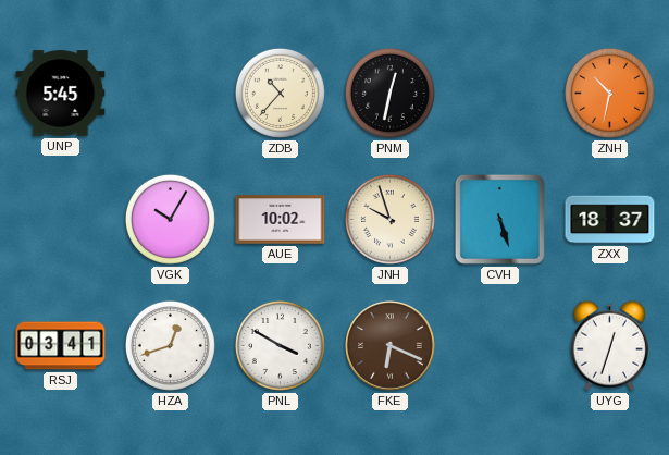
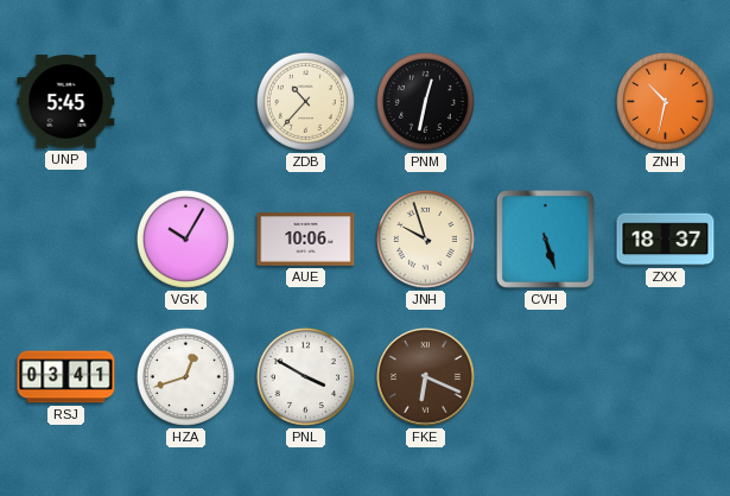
AUE: 10:02 -> 10:06 (306, 240)
UYG: 12:33 -> none (609, 345)
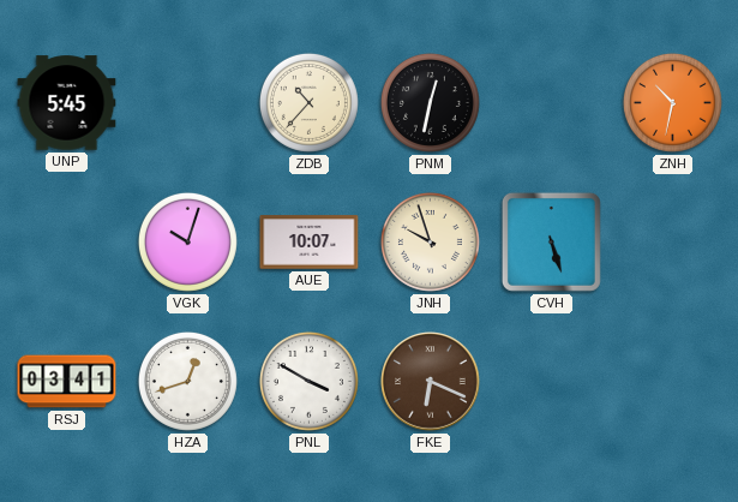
VGK: 10:05 -> 10:03 (187, 241)
AUE: 10:06 -> 10:07 (310, 243)
ZXX: 18:37 -> none (666, 240)
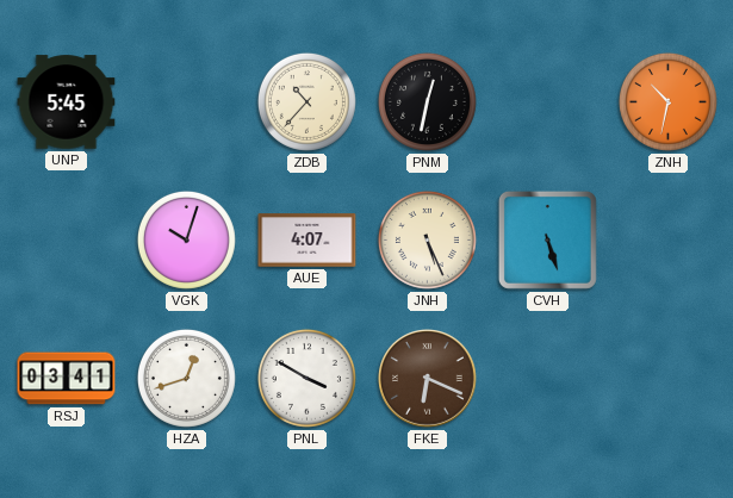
AUE: 10:07 -> 4:07 (308, 241)
JNH: 9:57 -> 5:26 (427, 239)
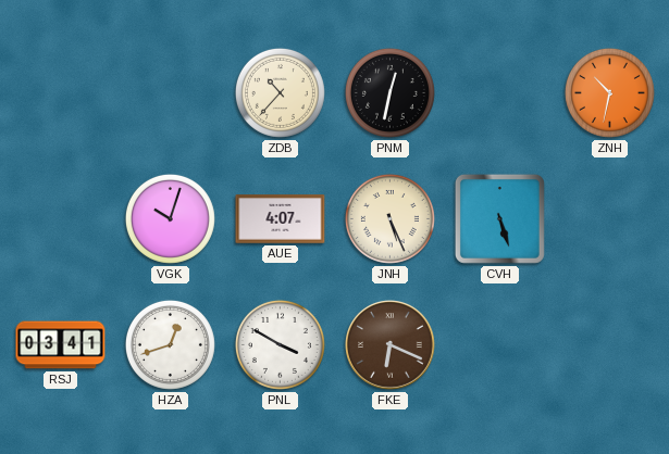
UNP: 5:45 -> none (67, 102)
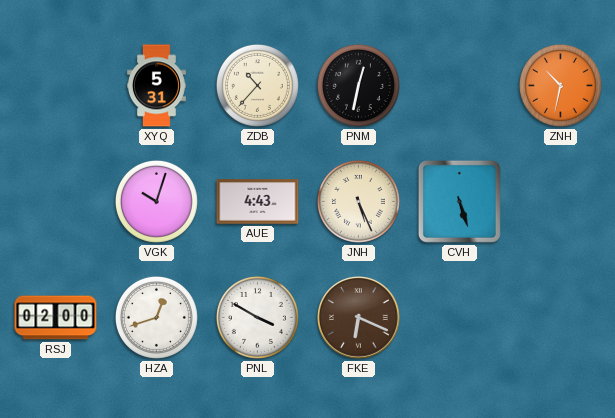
XYQ: none -> 5:31 (157, 86)
AUE: 4:07 -> 4:43 (258, 202)
RSJ: 03:41 -> 02:00 (56, 318)
